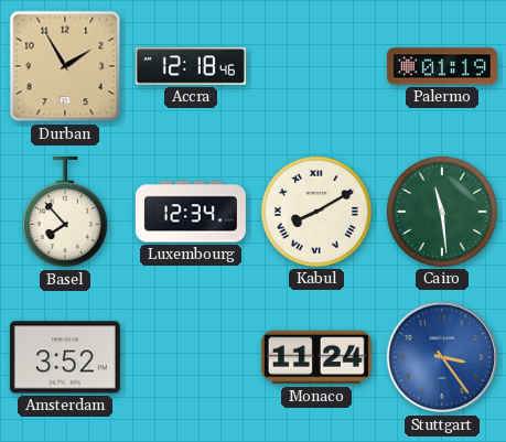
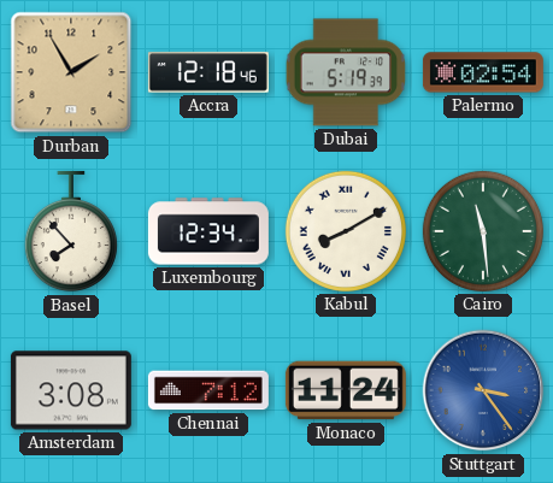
Dubai: none -> 5:19 (346, 72)
Palermo: 01:19 -> 02:54 (483, 72)
Amsterdam: 3:52 -> 3:08 (71, 390)
Chennai: none -> 7:12 (208, 390)
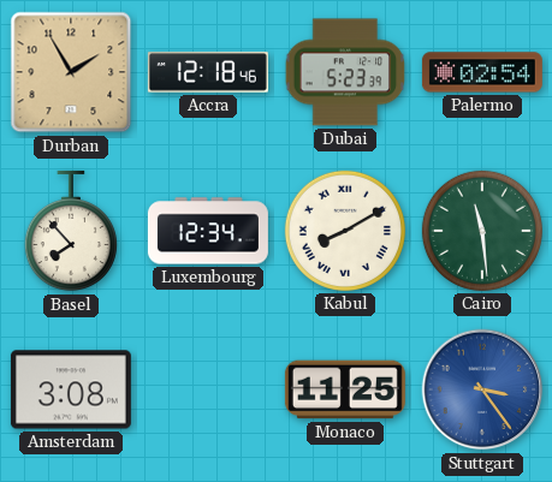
Dubai: 5:19 -> 5:23 (345, 72)
Chennai: 7:12 -> none (208, 390)
Monaco: 11:24 -> 11:25 (345, 389)
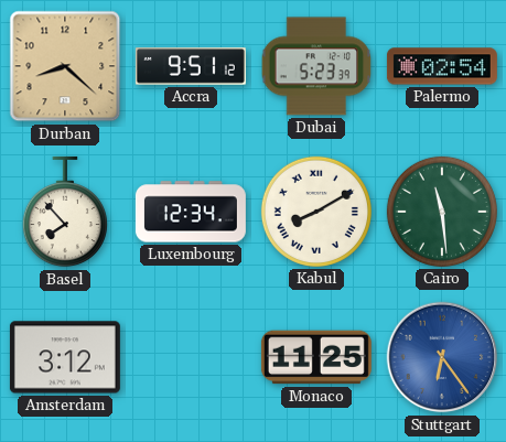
Durban: 1:55 -> 8:22 (65, 66)
Accra: 12:18 -> 9:51 (191, 66)
Amsterdam: 3:08 -> 3:12 (65, 357)
Stuttgart: 3:24 -> 6:24 (442, 357)
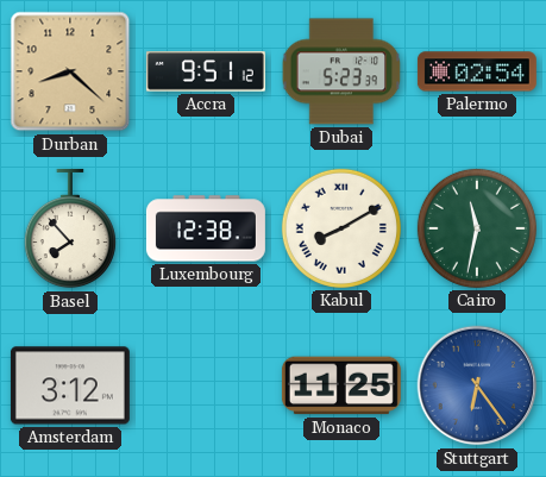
Luxembourg: 12:34 -> 12:38 (206, 228)
Cairo: 11:29 -> 11:32 (477, 228)
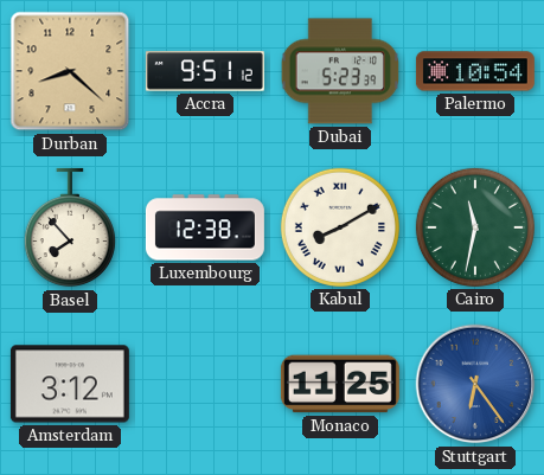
Palermo: 02:54 -> 10:54 (475, 71)
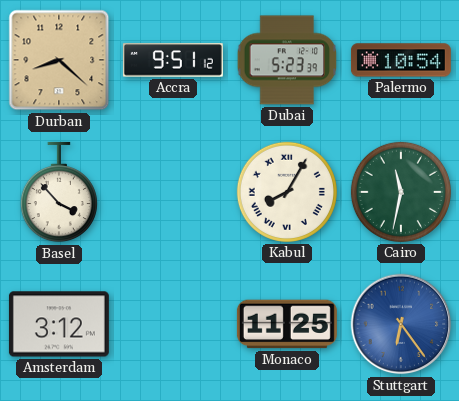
Basel: 7:53 -> 3:53 (59, 192)
Luxembourg: 12:38 -> none (205, 227)
Kabul: 8:10 -> 8:05 (287, 192)
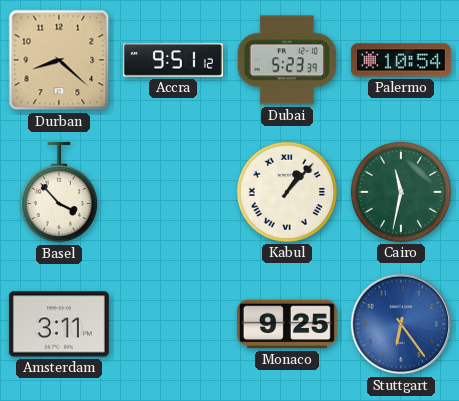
Kabul: 8:05 -> 1:07 (287, 192)
Amsterdam: 3:12 -> 3:11 (59, 324)
Monaco: 11:25 -> 9:25 (287, 324)
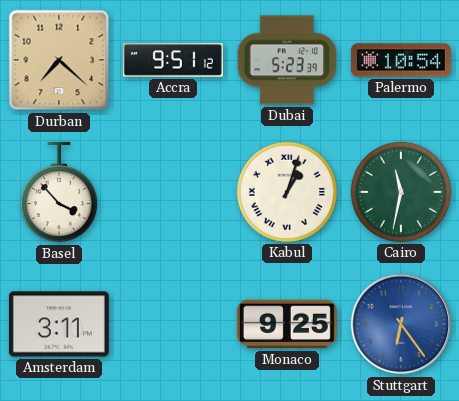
Durban: 8:22 -> 7:22 (59, 60)
Kabul: 1:07 -> 1:03 (287, 192)
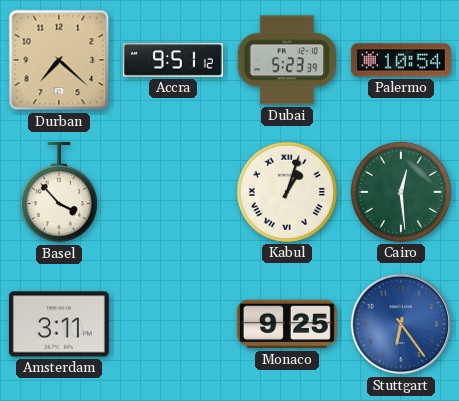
Cairo: 11:32 -> 12:29 (401, 192)
